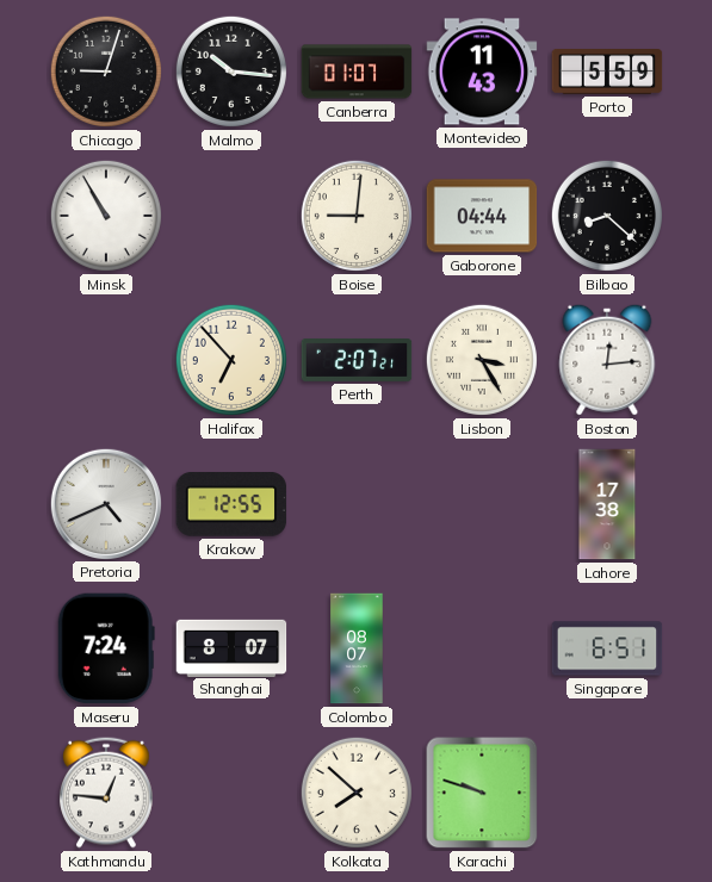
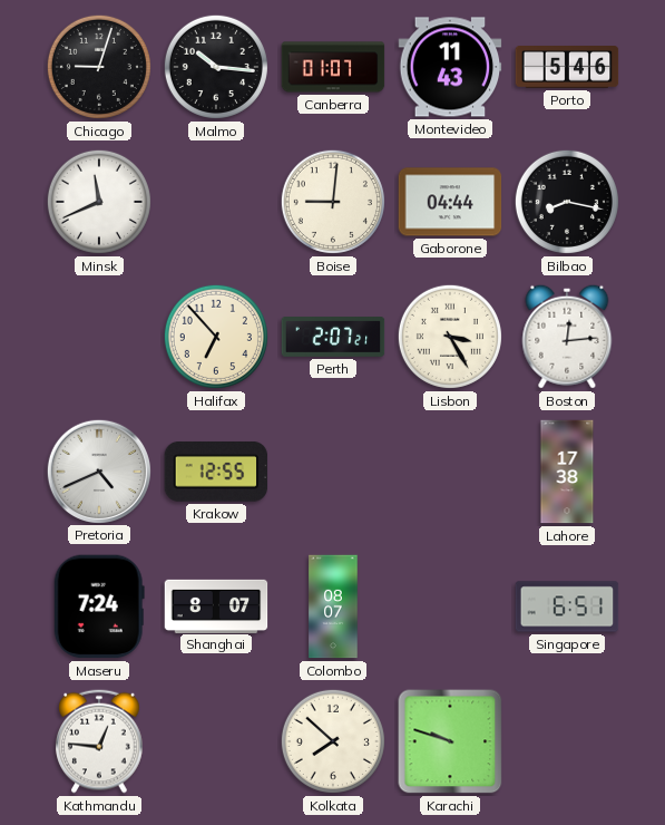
Porto: 5:59 -> 5:46 (567, 68)
Minsk: 10:55 -> 11:41 (99, 202)
Bilbao: 8:22 -> 8:17 (567, 202)
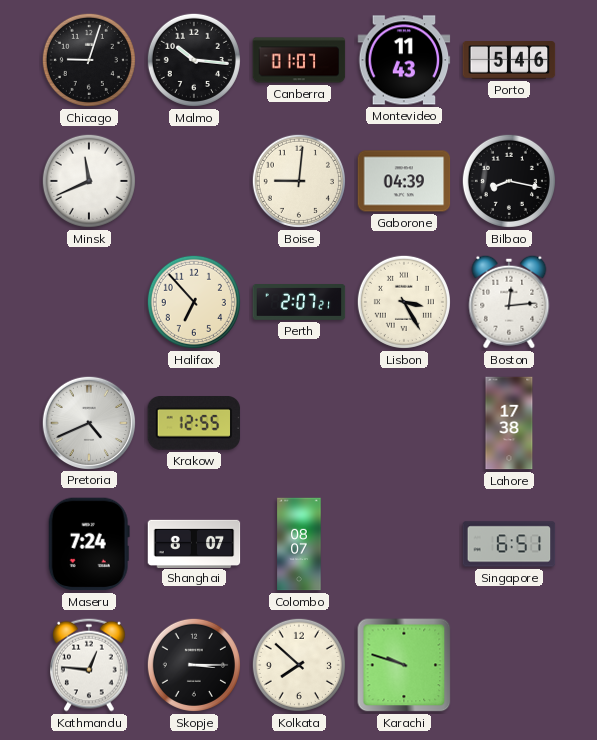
Gaborone: 04:44 -> 04:39 (404, 181)
Skopje: none -> 3:15 (194, 665)
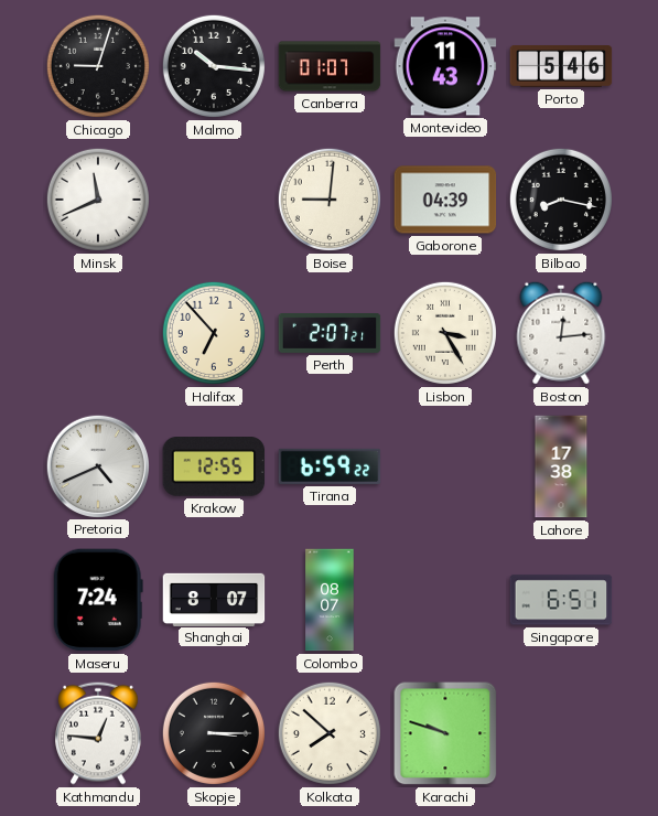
Tirana: none -> 6:59 (330, 466)
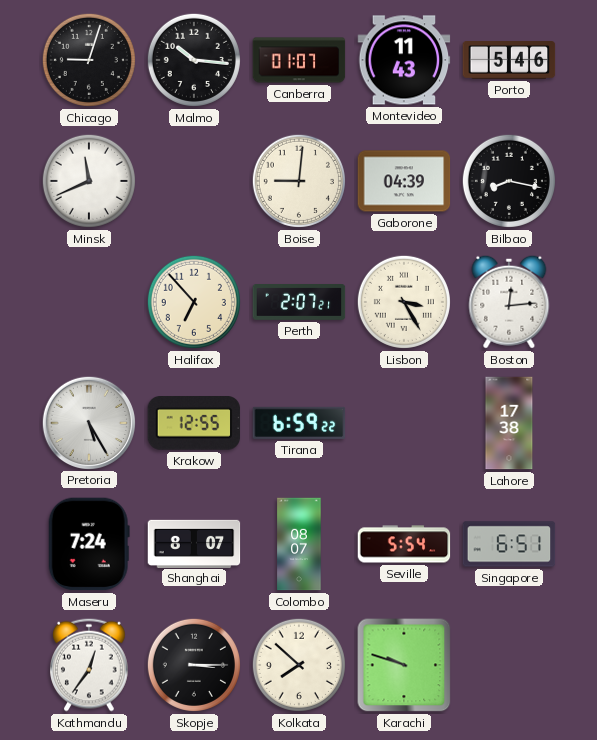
Pretoria: 4:41 -> 5:25 (88, 422)
Seville: none -> 5:54 (404, 544)
Kathmandu: 12:46 -> 12:36 (90, 665)
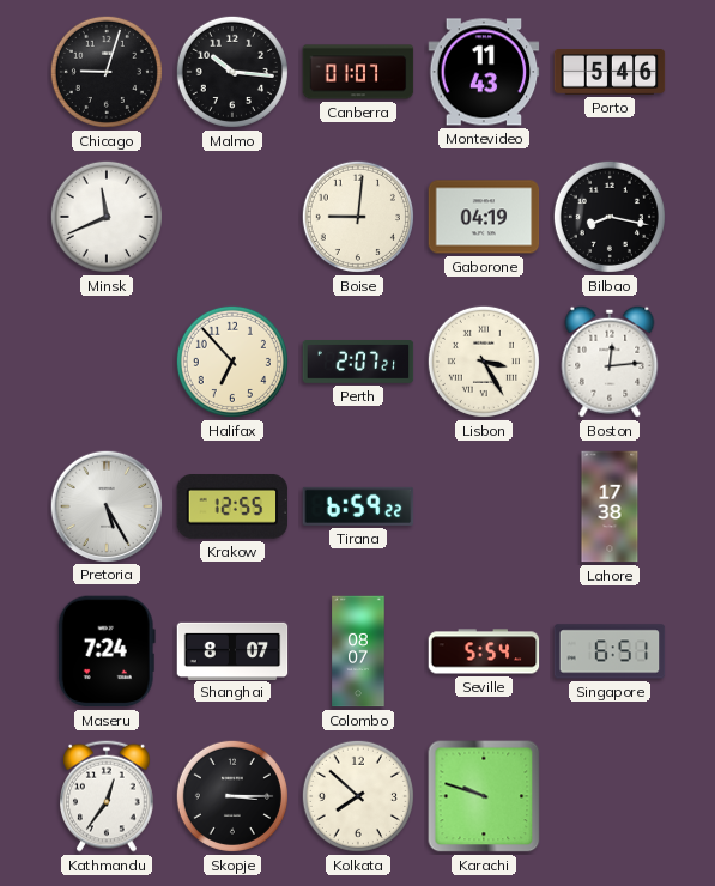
Gaborone: 04:39 -> 04:19 (484, 217)
